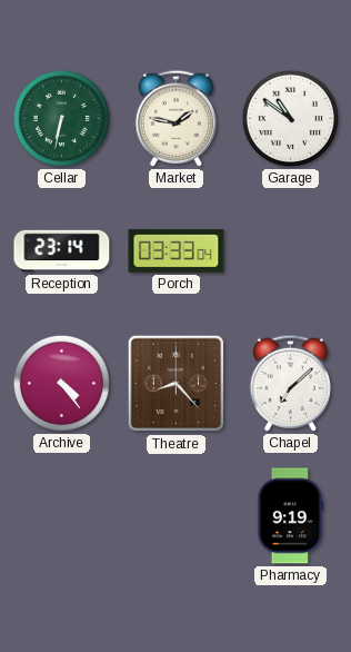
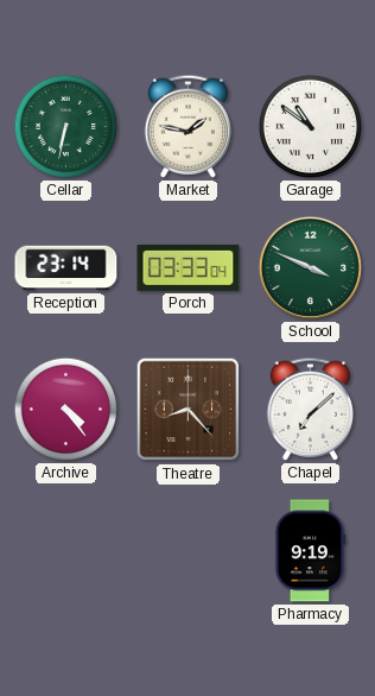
School: none -> 3:49 (310, 267)
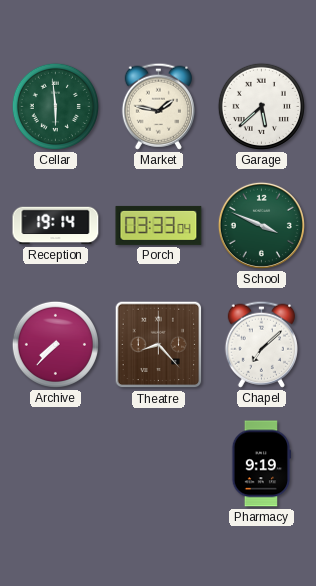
Cellar: 6:32 -> 5:59 (55, 106)
Garage: 10:51 -> 5:38 (261, 106)
Reception: 23:14 -> 19:14 (56, 226)
Archive: 4:24 -> 7:37 (55, 344)
